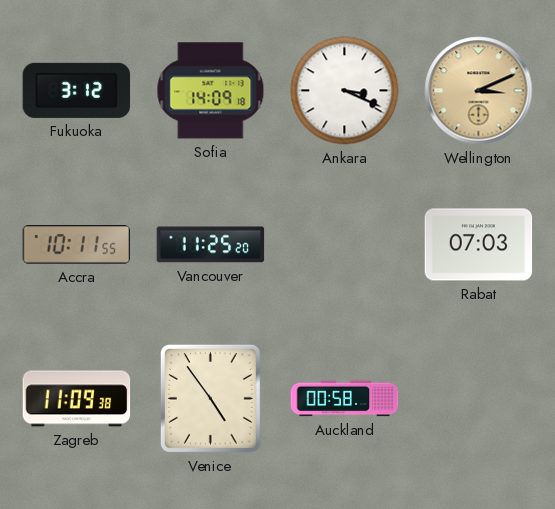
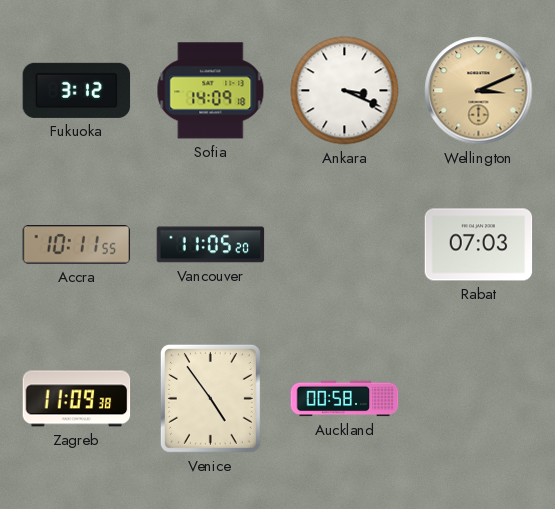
Vancouver: 11:25 -> 11:05 (211, 245)
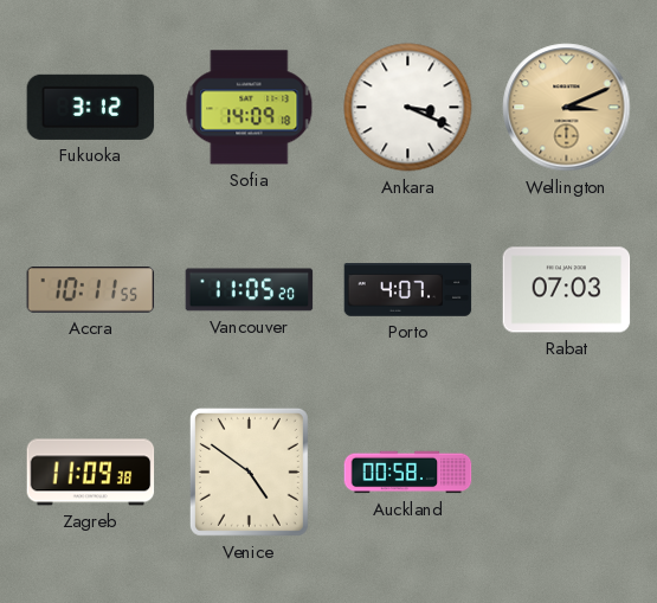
Porto: none -> 4:07 (408, 290)
Venice: 4:54 -> 4:51 (249, 472)
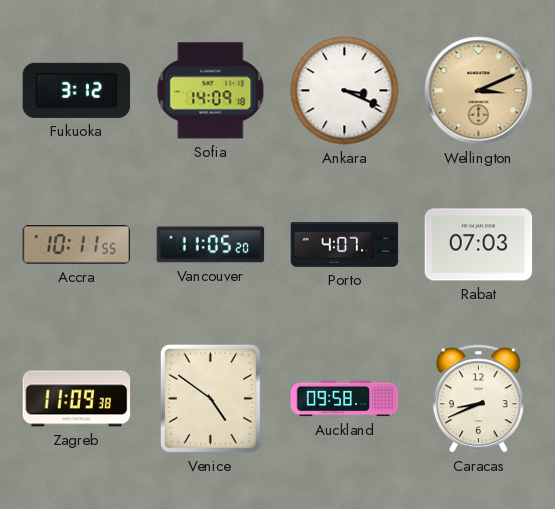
Auckland: 00:58 -> 09:58 (345, 399)
Caracas: none -> 8:41 (478, 399)
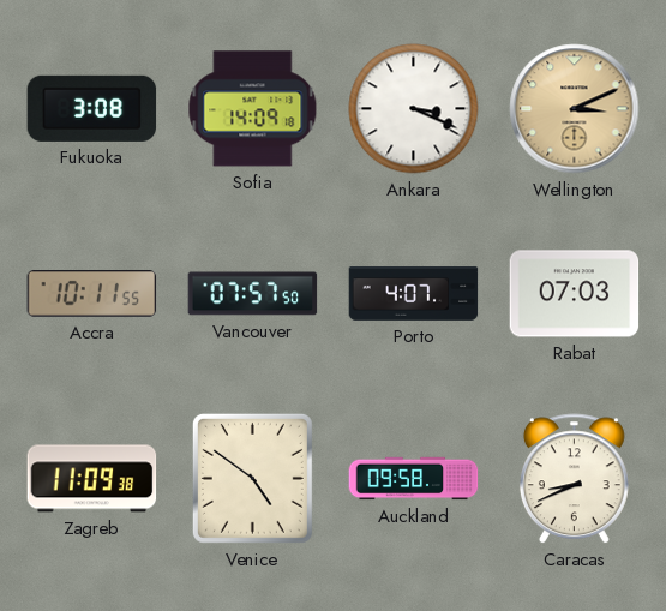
Fukuoka: 3:12 -> 3:08 (92, 108)
Vancouver: 11:05 -> 07:57 (253, 294)
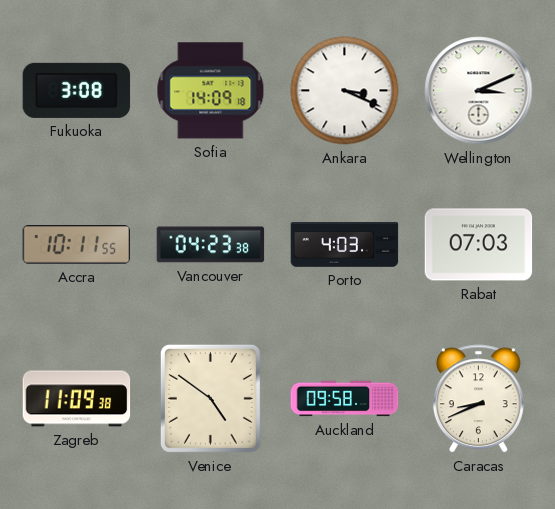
Wellington dial: champagne -> white (479, 91)
Vancouver: 07:57 -> 04:23 (211, 245)
Porto: 4:07 -> 4:03 (345, 245)
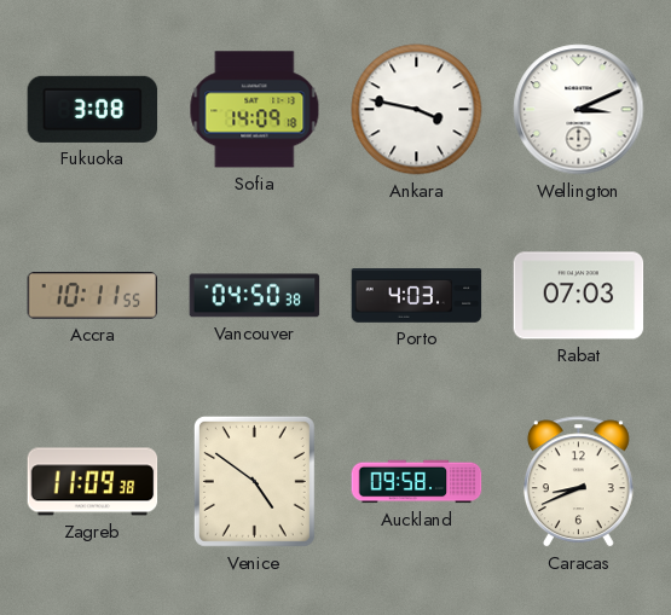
Ankara: 3:19 -> 3:47 (417, 110)
Vancouver: 04:23 -> 04:50 (255, 296)
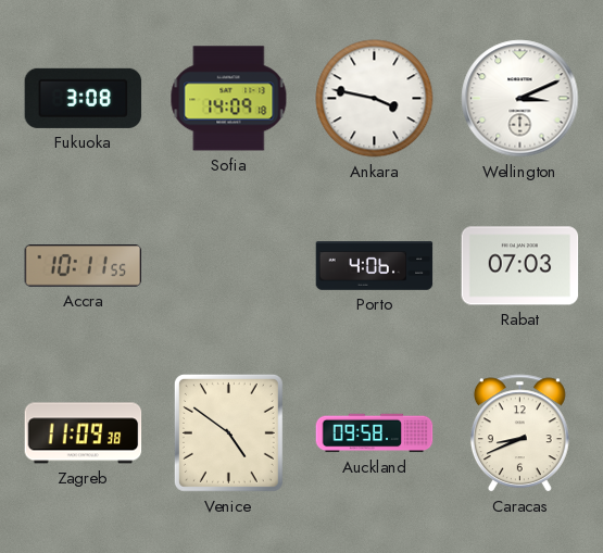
Vancouver: 04:50 -> none (255, 296)
Porto: 4:03 -> 4:06 (375, 266)
